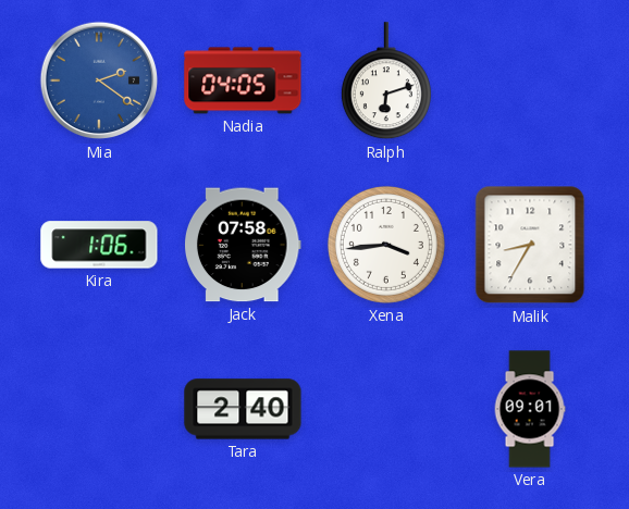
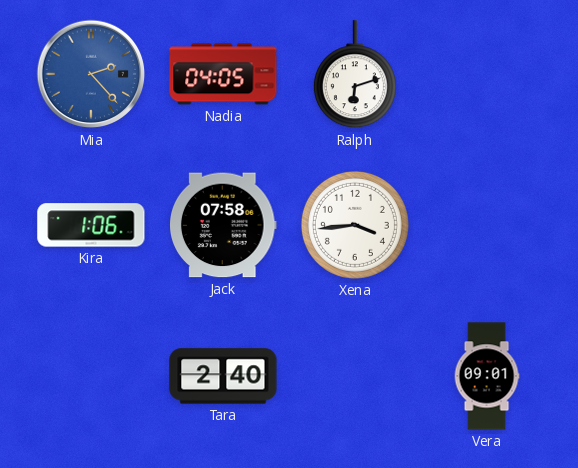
Mia: 2:21 -> 2:23 (91, 74)
Malik: 8:35 -> none (530, 245)
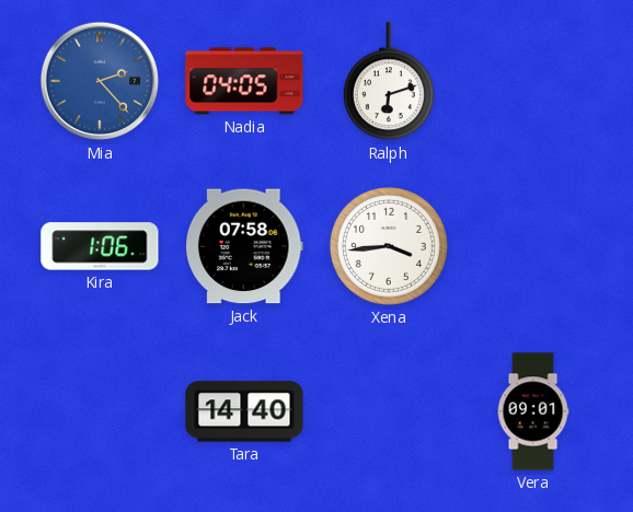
Tara: 2:40 -> 14:40 (244, 411)
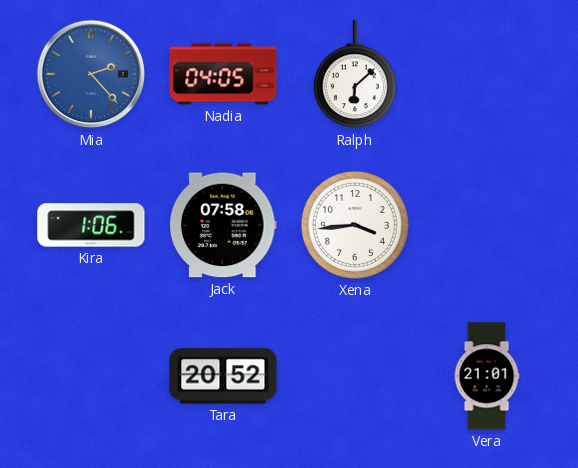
Ralph: 6:12 -> 6:08 (355, 75)
Tara: 14:40 -> 20:52 (223, 376)
Vera: 09:01 -> 21:01 (487, 376)
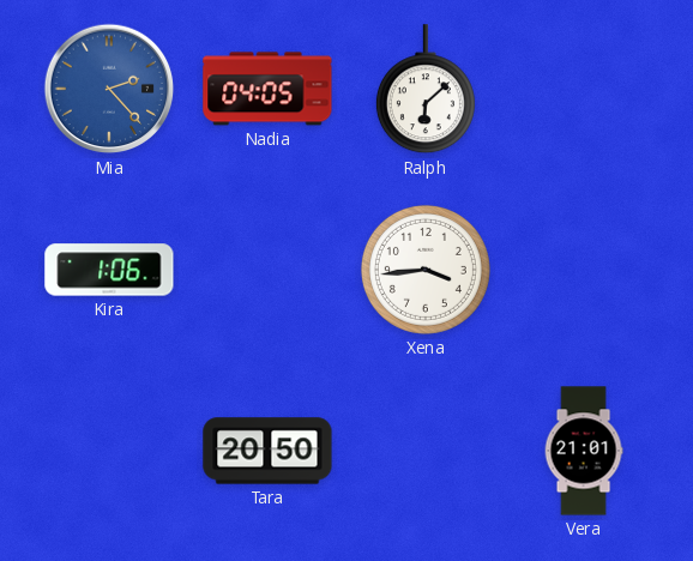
Jack: 07:58 -> none (224, 225)
Tara: 20:52 -> 20:50 (267, 451)
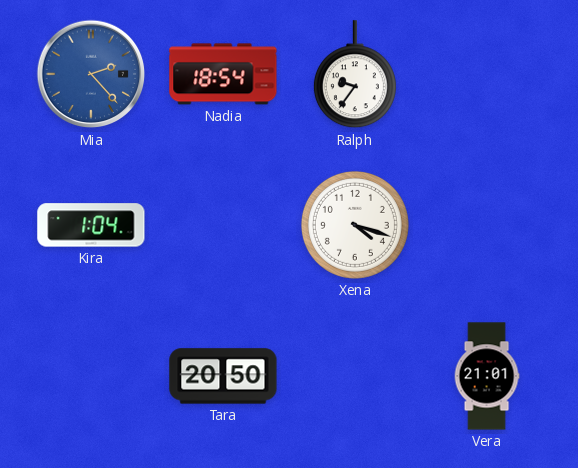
Nadia: 04:05 -> 18:54 (223, 74)
Ralph: 6:08 -> 9:36 (355, 75)
Kira: 1:06 -> 1:04 (91, 225)
Xena: 3:44 -> 4:18 (355, 225)
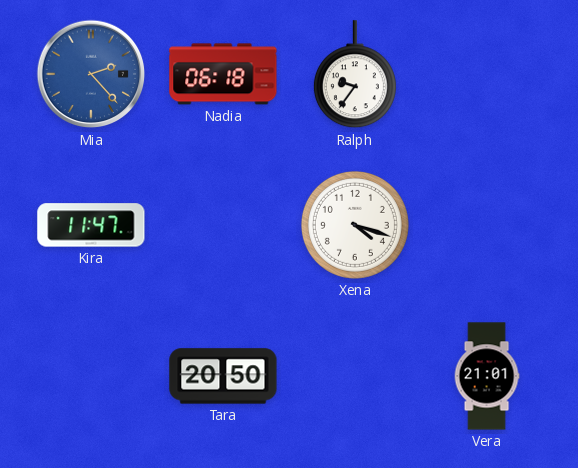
Nadia: 18:54 -> 06:18 (223, 74)
Kira: 1:04 -> 11:47 (91, 225)
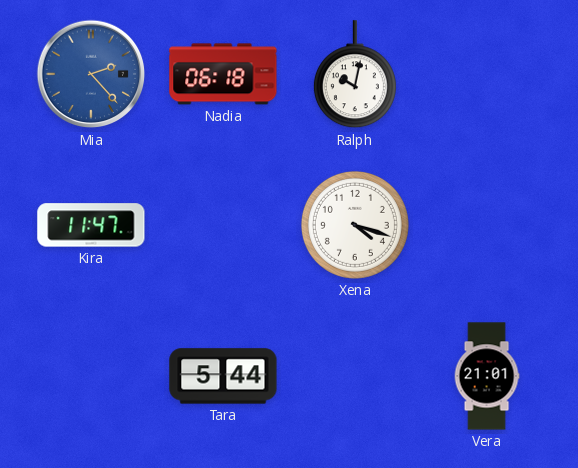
Ralph: 9:36 -> 10:02 (355, 75)
Tara: 20:50 -> 5:44 (223, 376)
